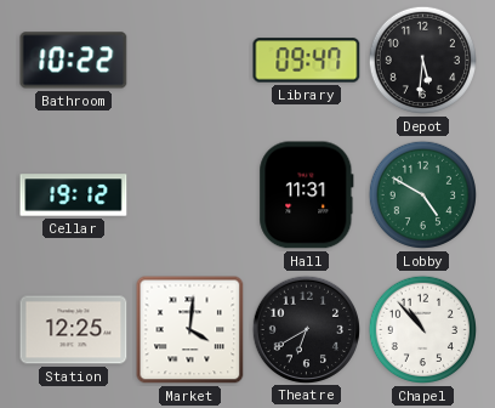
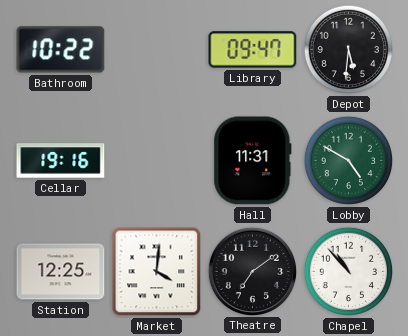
Cellar: 19:12 -> 19:16 (61, 161)
Theatre: 6:40 -> 7:09 (252, 271)
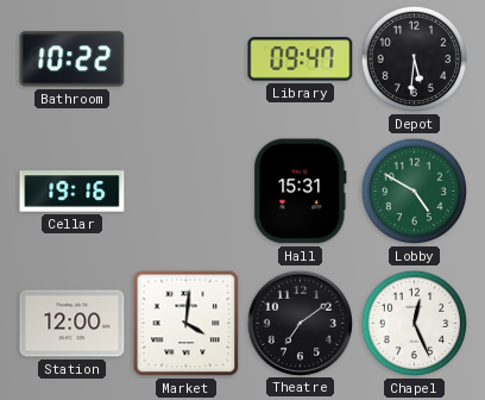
Hall: 11:31 -> 15:31 (301, 192)
Station: 12:25 -> 12:00 (73, 324)
Chapel: 10:53 -> 12:26 (415, 324)
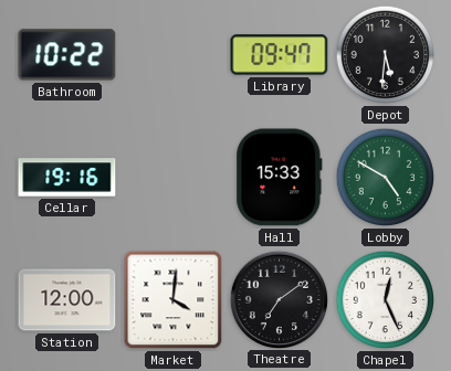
Hall: 15:31 -> 15:33 (280, 178)
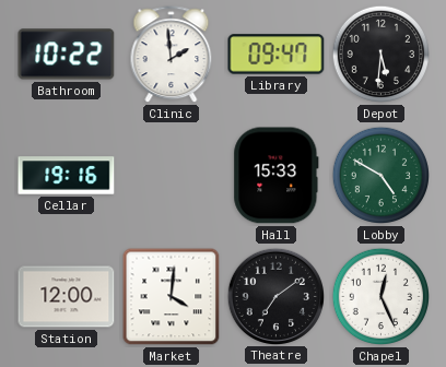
Clinic: none -> 1:59 (172, 55)
